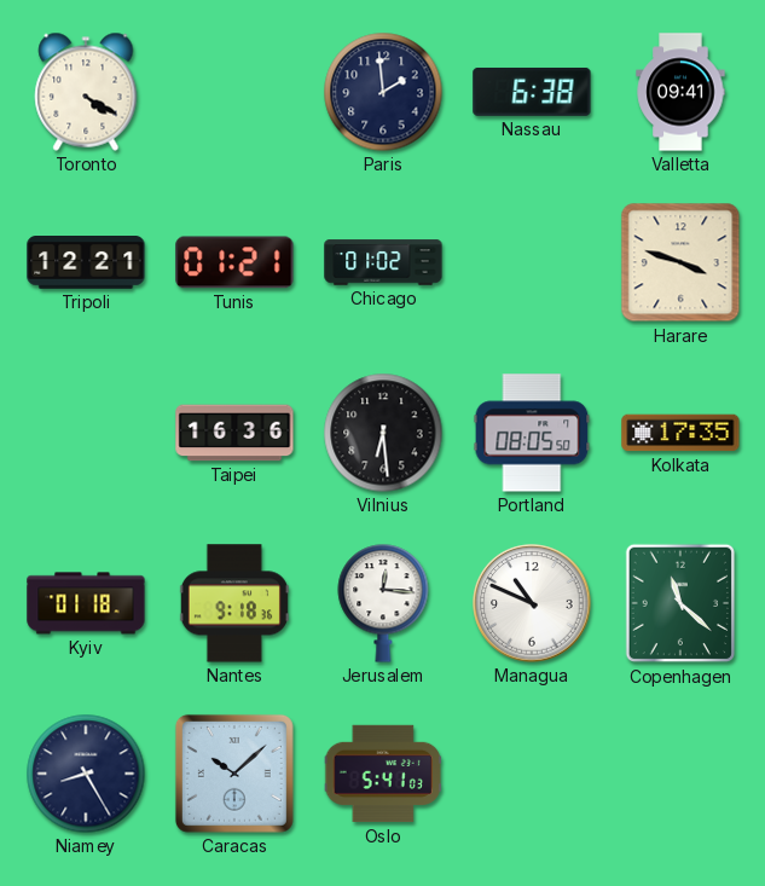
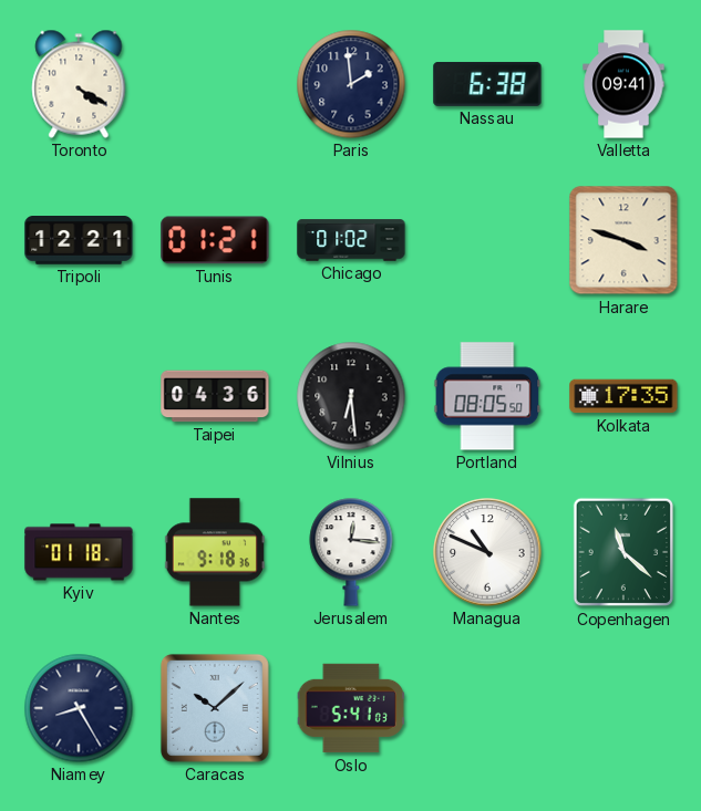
Taipei: 16:36 -> 04:36 (215, 396)
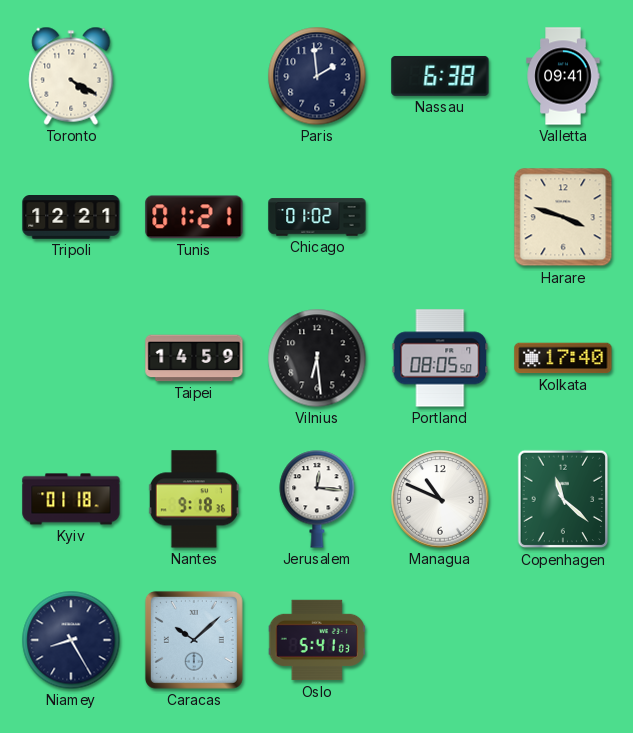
Taipei: 04:36 -> 14:59 (194, 358)
Kolkata: 17:35 -> 17:40 (563, 358)
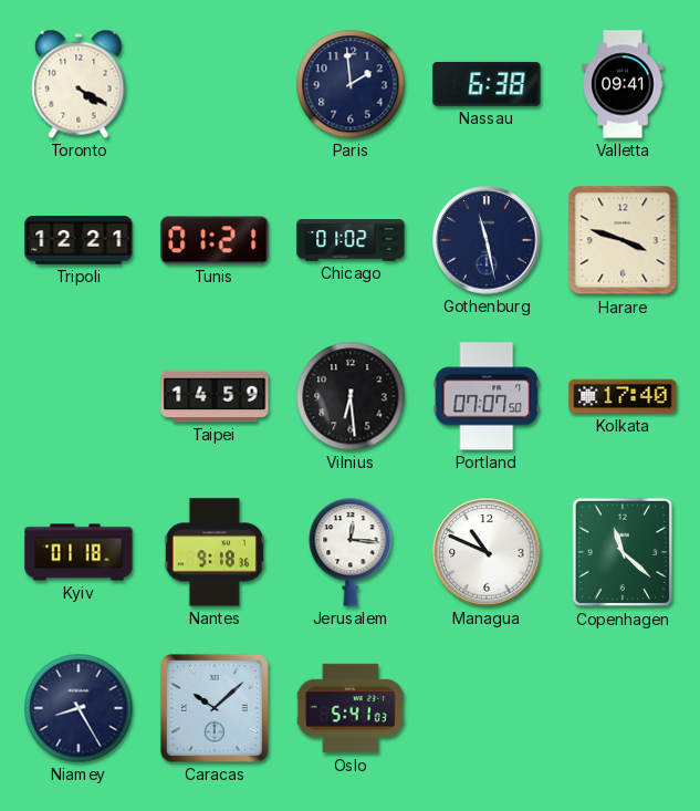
Gothenburg: none -> 11:28 (487, 240)
Portland: 08:05 -> 07:07 (487, 396)
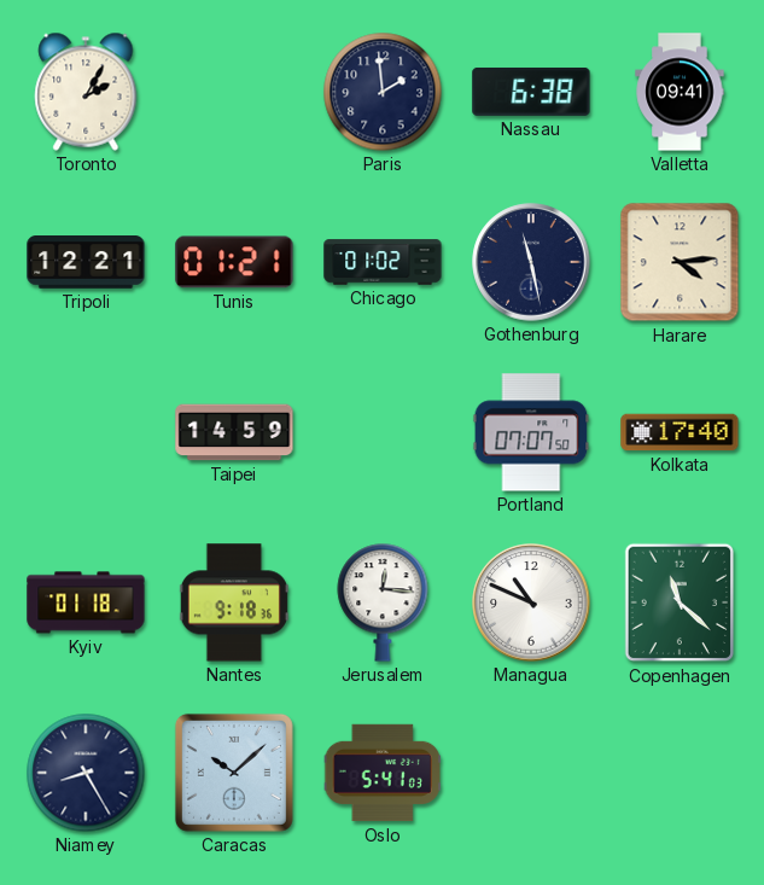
Toronto: 4:20 -> 2:05 (86, 92)
Harare: 3:48 -> 4:14 (680, 262)
Vilnius: 6:29 -> none (351, 396)
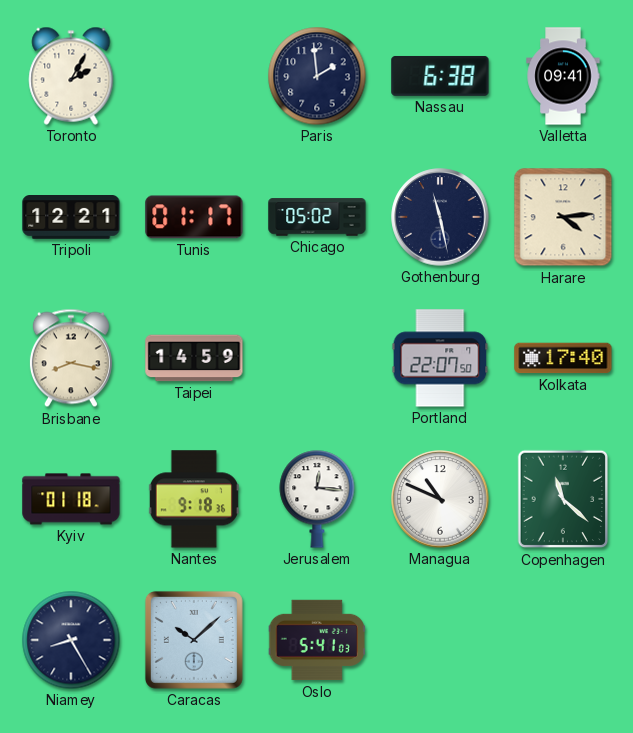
Tunis: 01:21 -> 01:17 (194, 217)
Chicago: 01:02 -> 05:02 (317, 217)
Brisbane: none -> 8:17 (71, 358)
Portland: 07:07 -> 22:07 (440, 358)
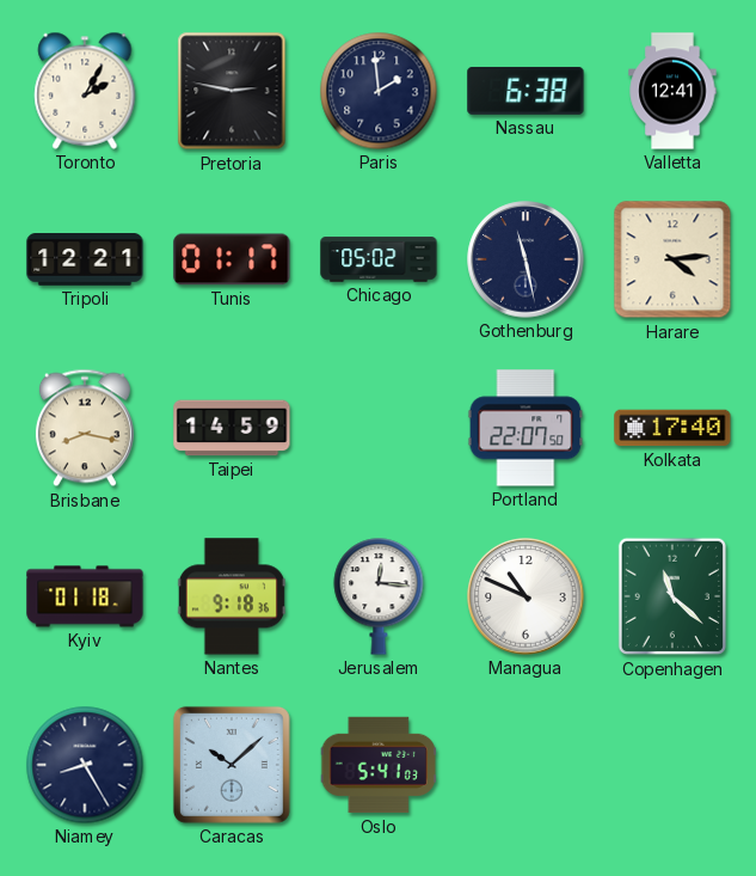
Pretoria: none -> 2:47 (232, 91)
Valletta: 09:41 -> 12:41 (672, 91)
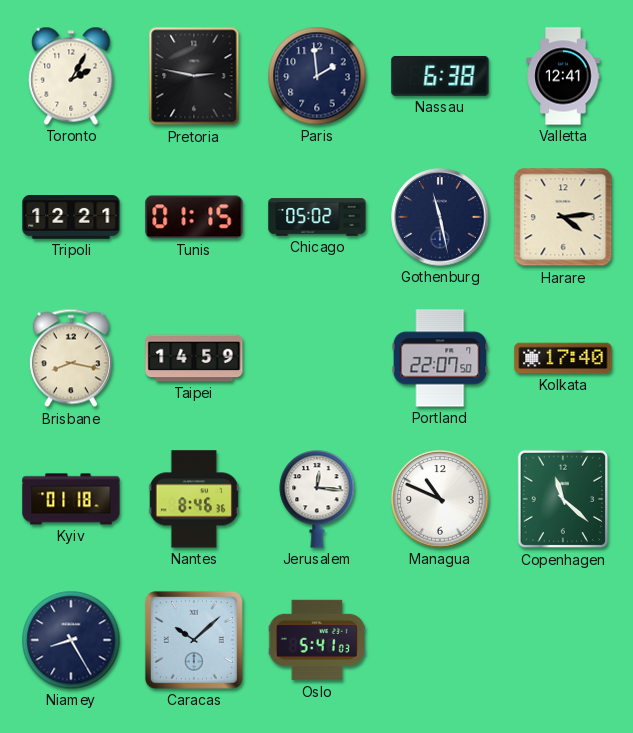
Tunis: 01:17 -> 01:15 (194, 217)
Nantes: 9:18 -> 8:46 (194, 499)
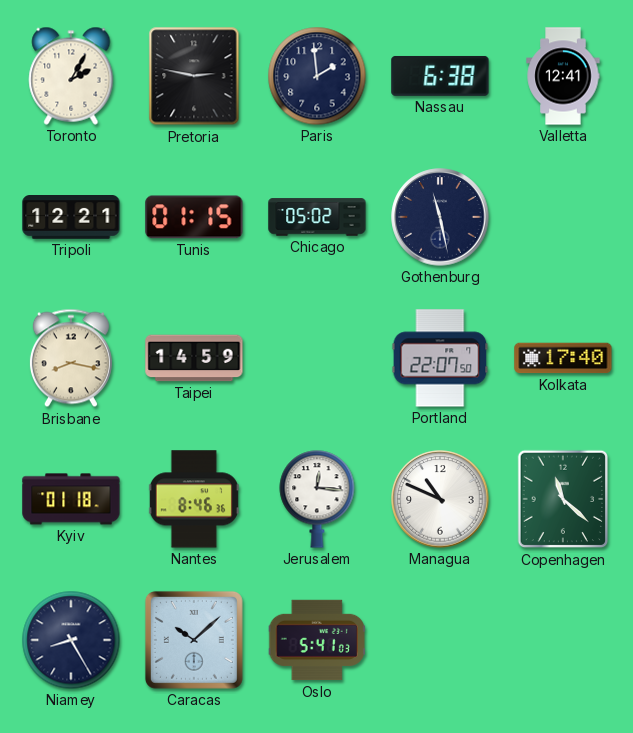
Harare: 4:14 -> none (563, 217)
